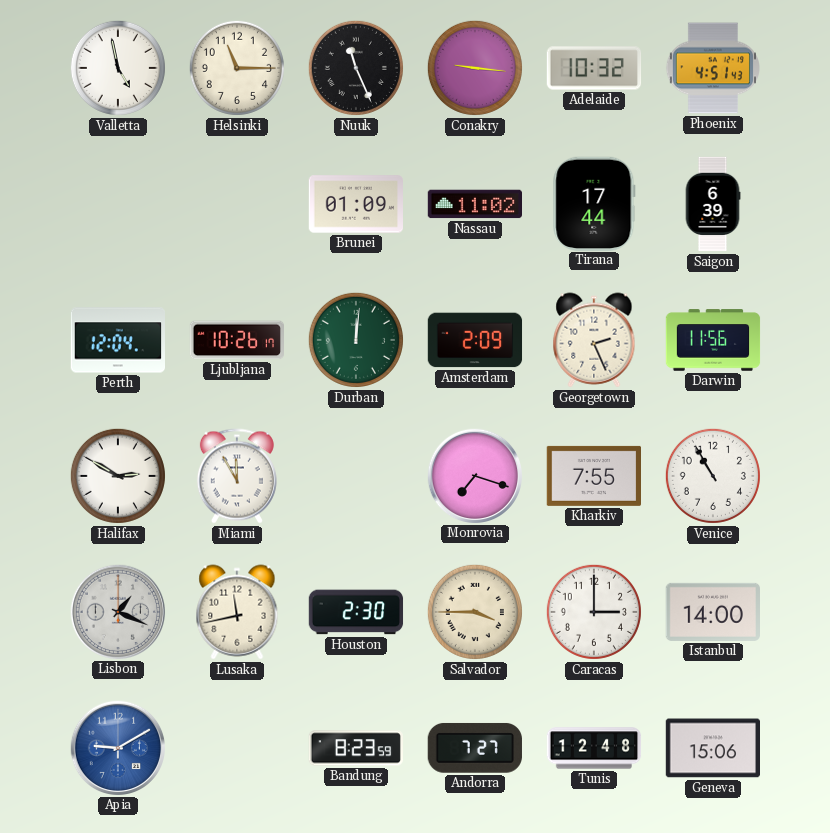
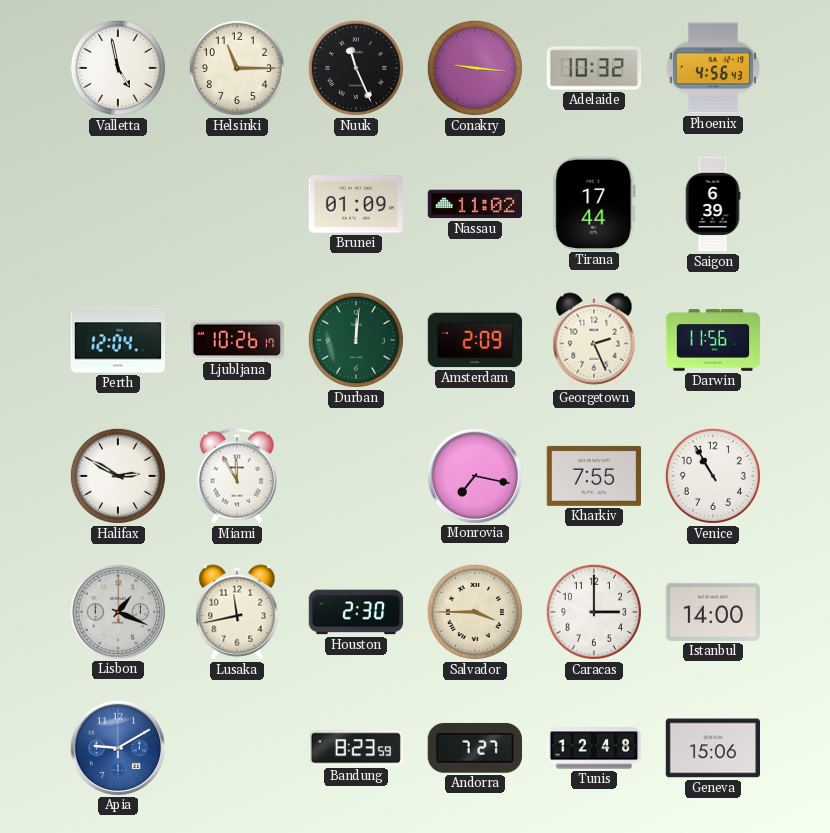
Phoenix: 4:51 -> 4:56 (713, 68)
Monrovia: 7:18 -> 7:17 (474, 475)
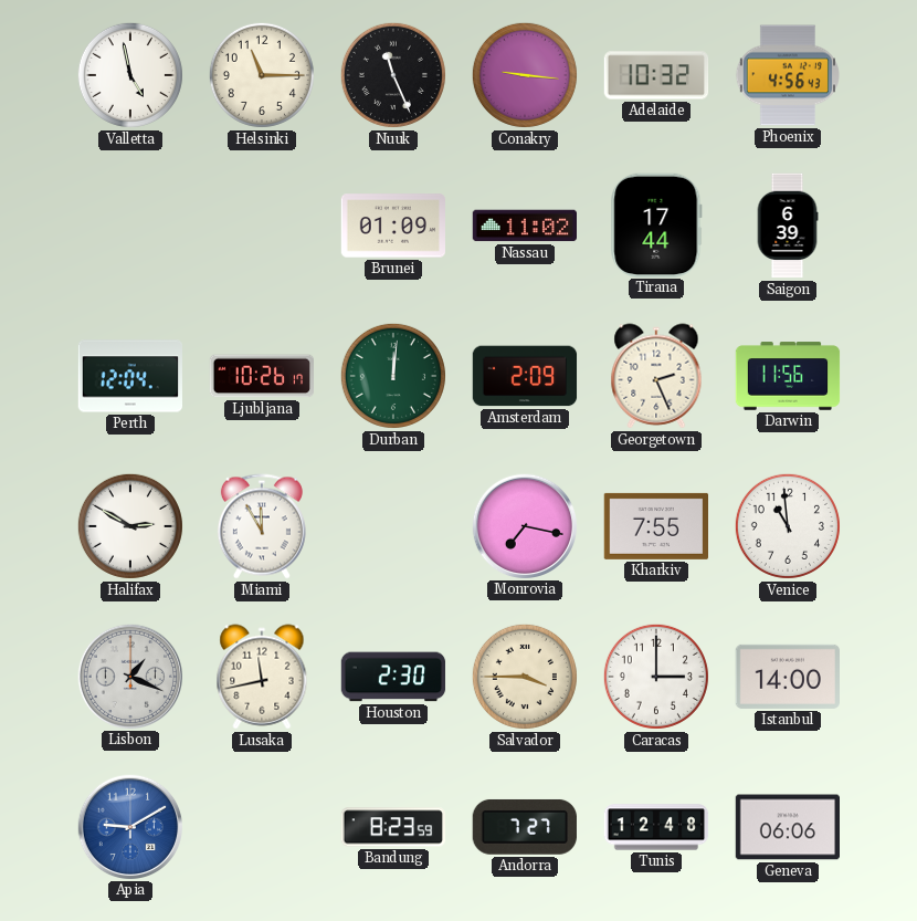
Venice: 10:55 -> 10:59 (788, 526)
Geneva: 15:06 -> 06:06 (788, 827)
